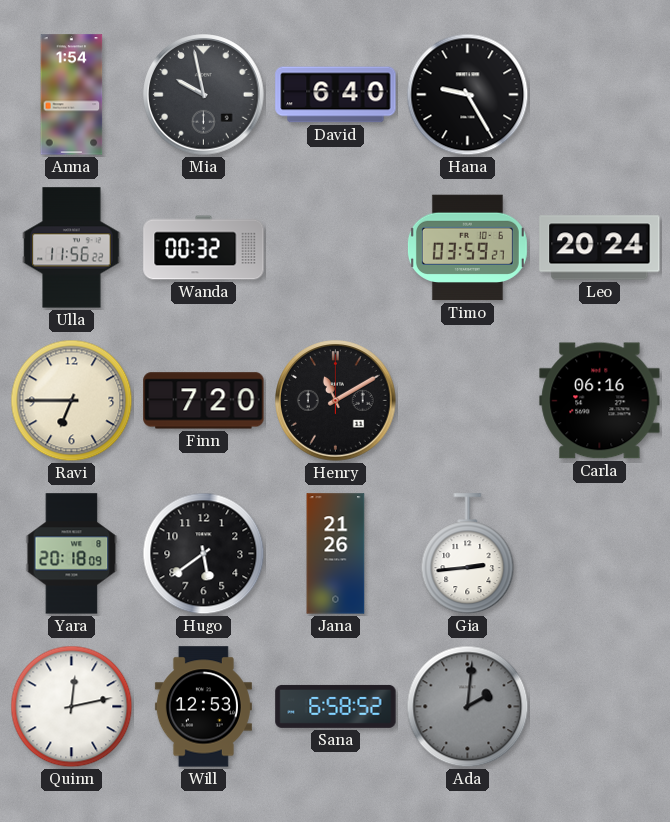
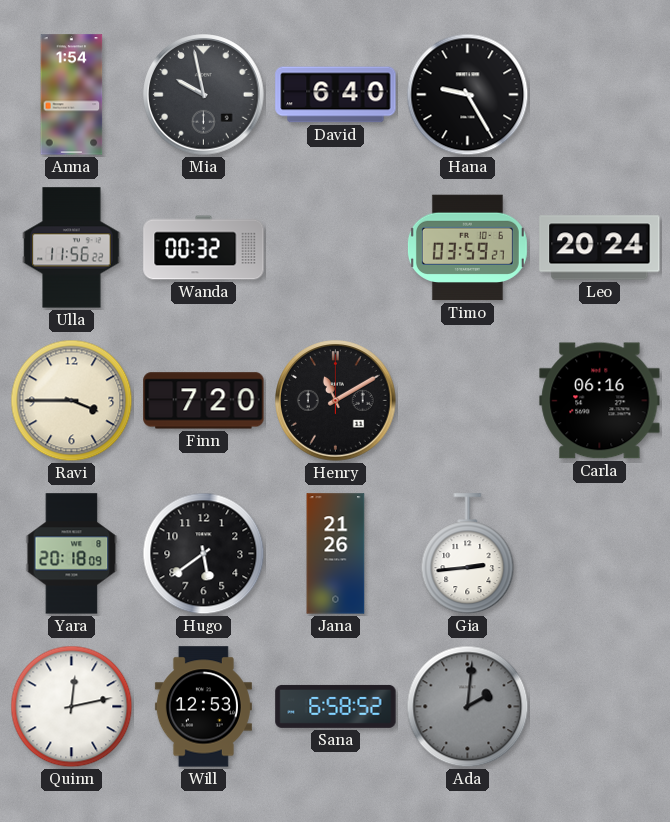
Ravi: 6:45 -> 3:45 (72, 401)
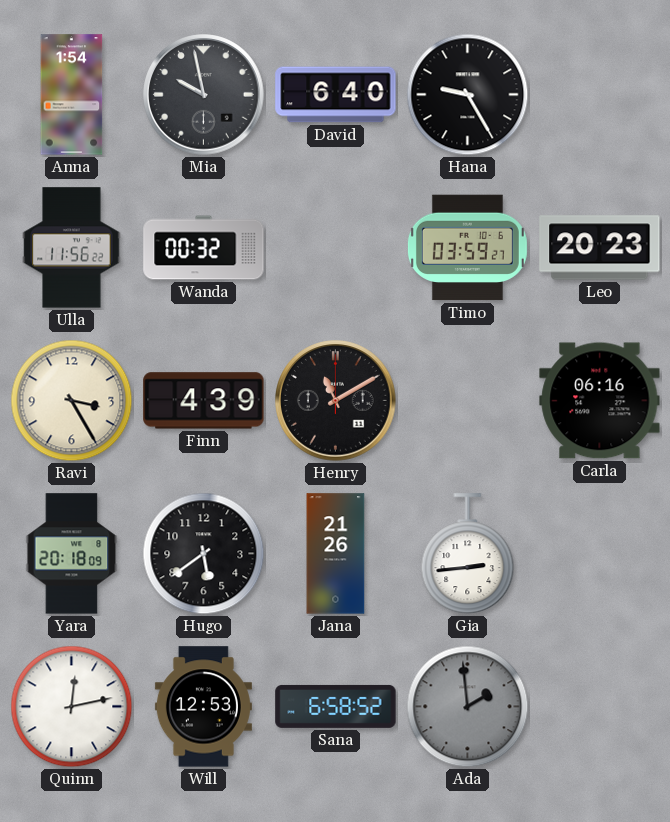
Leo: 20:24 -> 20:23 (600, 248)
Ravi: 3:45 -> 3:25 (72, 401)
Finn: 7:20 -> 4:39 (204, 401)
Ada: 2:01 -> 1:59 (468, 707)
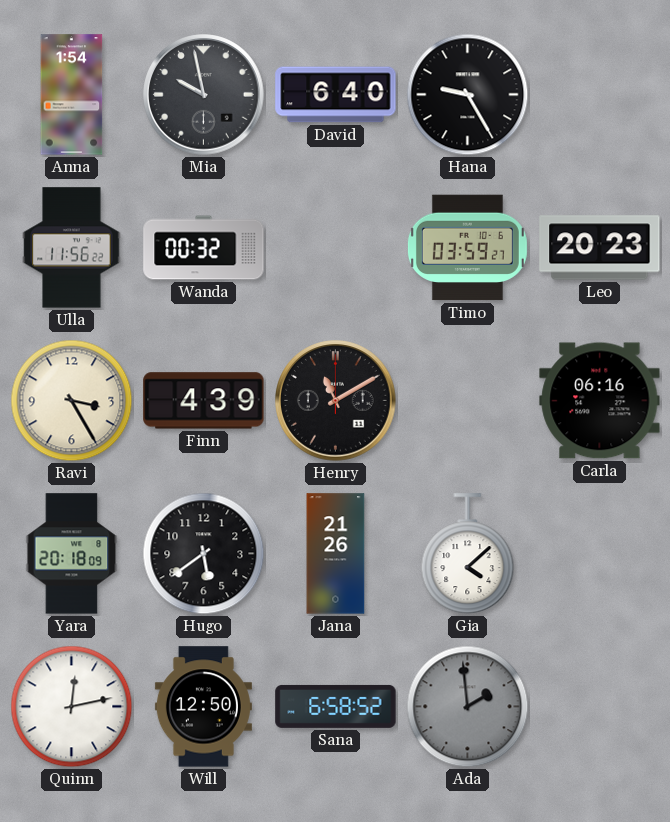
Gia: 2:44 -> 4:08 (468, 554)
Will: 12:53 -> 12:50 (203, 707)
